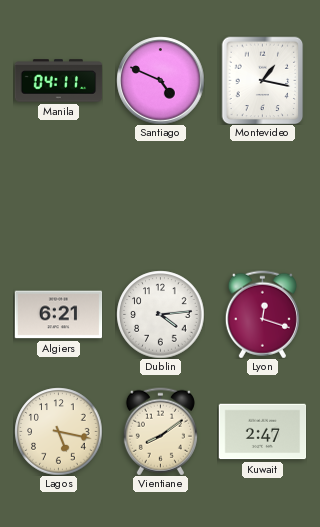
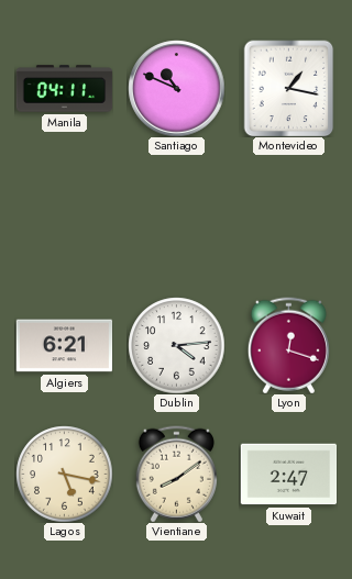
Santiago: 4:49 -> 10:49 (176, 88)
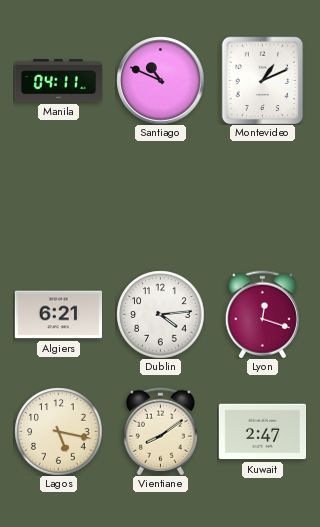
Montevideo: 1:17 -> 1:11 (263, 80)
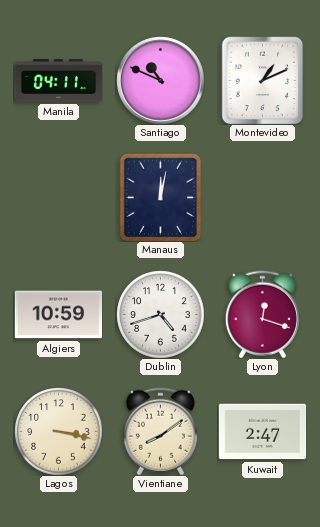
Manaus: none -> 12:02 (161, 197)
Algiers: 6:21 -> 10:59 (58, 315)
Dublin: 4:14 -> 4:42 (160, 314)
Lagos: 5:17 -> 3:17 (58, 431)
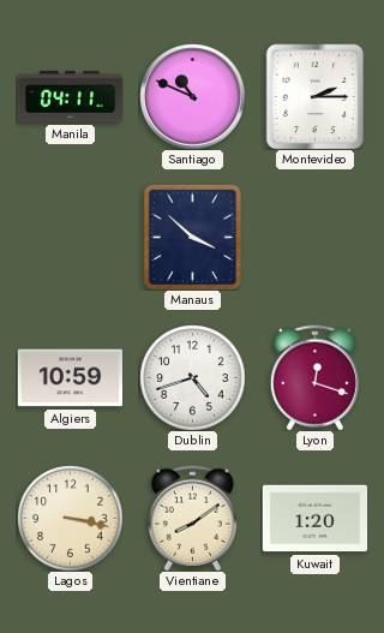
Montevideo: 1:11 -> 2:15 (316, 96)
Manaus: 12:02 -> 3:52 (193, 237)
Kuwait: 2:47 -> 1:20 (314, 519)
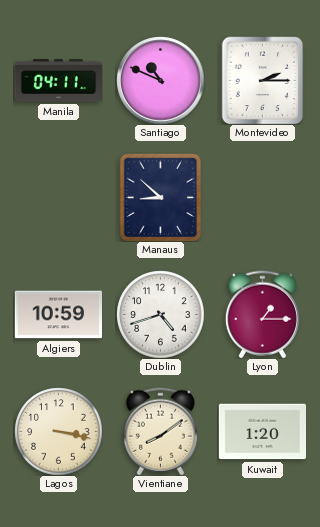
Manaus: 3:52 -> 8:52 (161, 197)
Lyon: 12:18 -> 1:15 (262, 314)
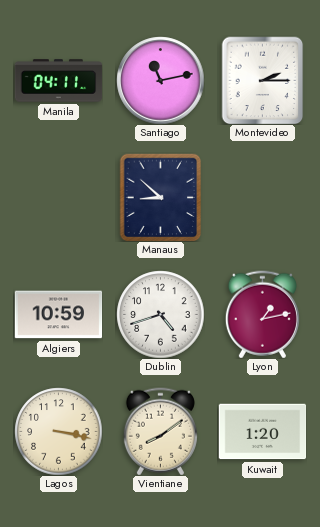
Santiago: 10:49 -> 11:13 (160, 80)
Lyon: 1:15 -> 1:13 (262, 314)
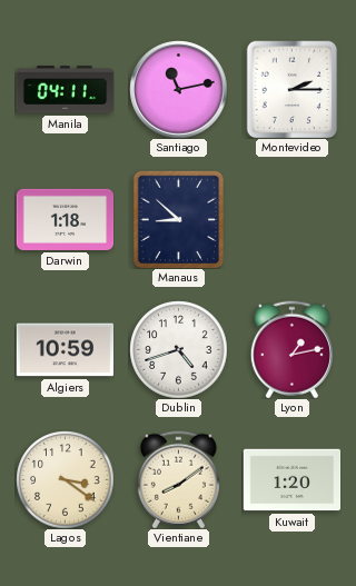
Darwin: none -> 1:18 (65, 219)
Lagos: 3:17 -> 3:21 (65, 479)
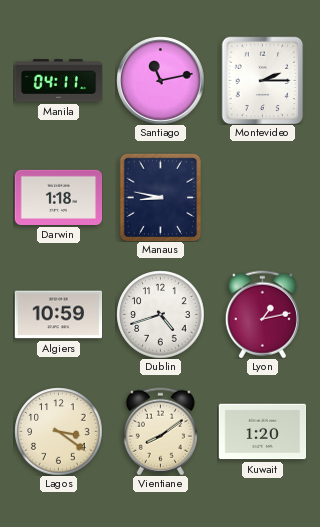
Manaus: 8:52 -> 8:47 (161, 197)
